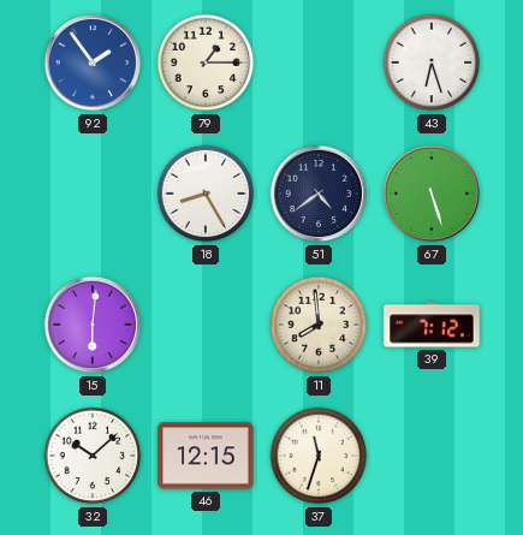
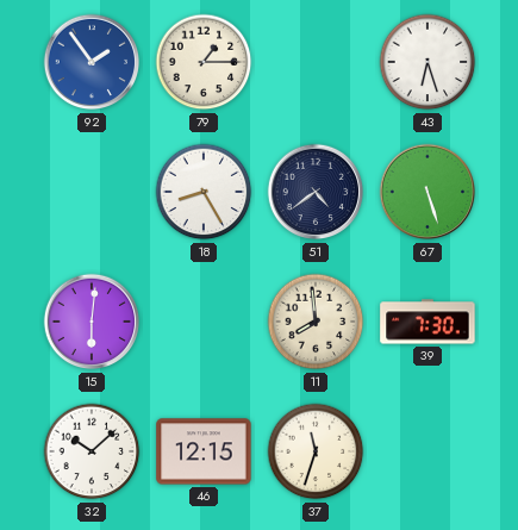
39: 7:12 -> 7:30 (427, 322)
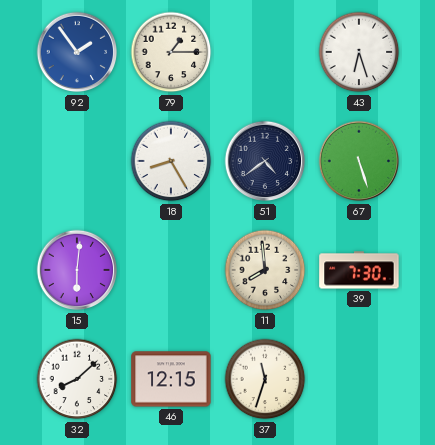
32: 10:08 -> 8:08 (77, 379)
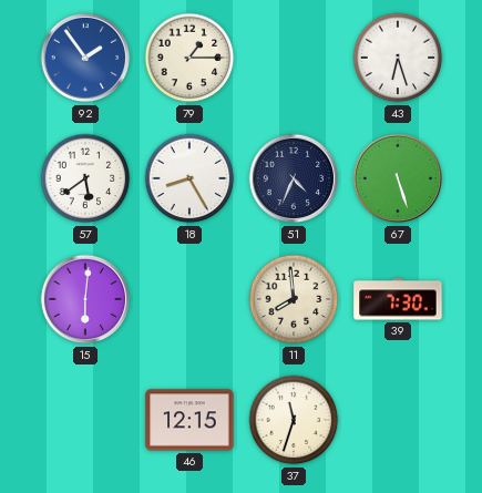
57: none -> 5:39 (85, 178)
51: 4:39 -> 4:34 (294, 178)
32: 8:08 -> none (77, 379)
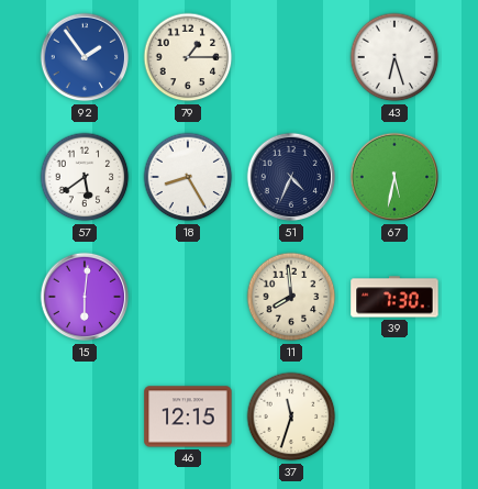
67: 5:27 -> 5:32 (394, 177)
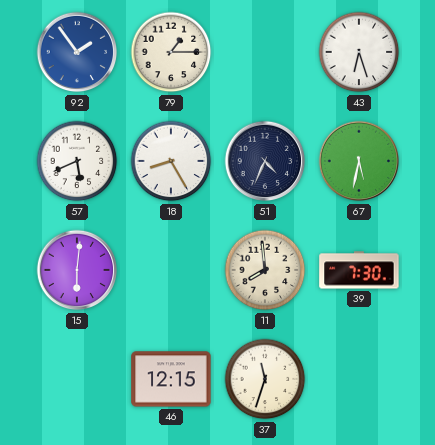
57: 5:39 -> 5:41 (77, 161)
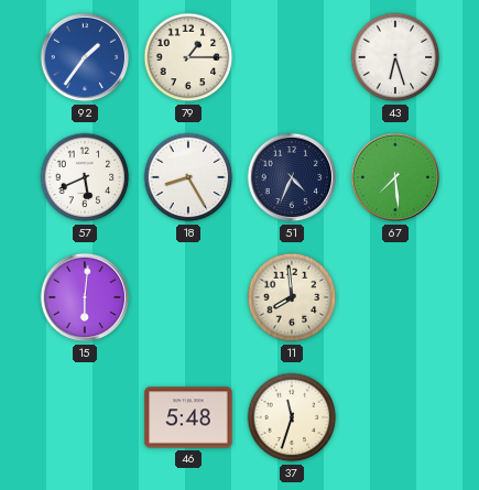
92: 1:54 -> 1:36 (85, 57)
67: 5:32 -> 7:29 (395, 177)
39: 7:30 -> none (359, 270)
46: 12:15 -> 5:48 (188, 417)
